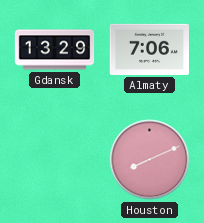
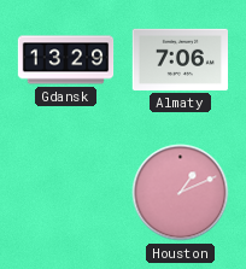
Houston: 8:11 -> 1:11 (181, 193)
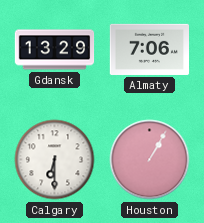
Calgary: none -> 6:30 (55, 160)
Houston: 1:11 -> 1:05 (150, 160)
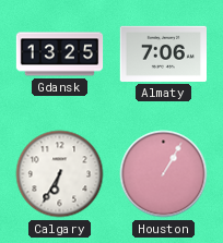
Gdansk: 13:29 -> 13:25 (60, 54)
Calgary: 6:30 -> 6:35 (60, 174)
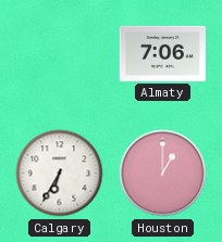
Gdansk: 13:25 -> none (60, 54)
Houston: 1:05 -> 1:00 (163, 174)
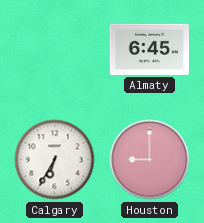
Almaty: 7:06 -> 6:45 (149, 49)
Houston: 1:00 -> 9:00 (150, 160)
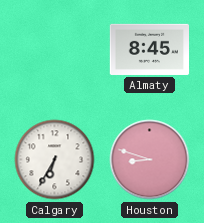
Almaty: 6:45 -> 8:45 (149, 49)
Houston: 9:00 -> 8:48 (150, 160)
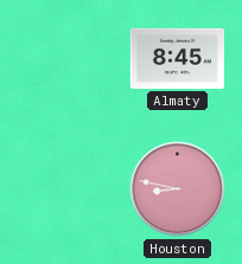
Calgary: 6:35 -> none (55, 160)
Houston: 8:48 -> 8:47 (178, 189)
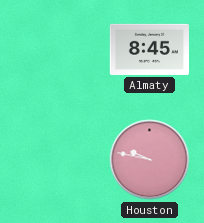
Houston: 8:47 -> 9:47 (150, 160)
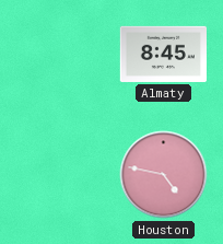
Houston: 9:47 -> 4:47 (164, 175)
